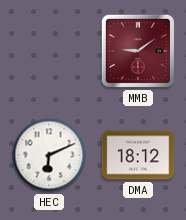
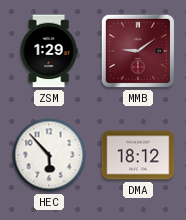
ZSM: none -> 1:29 (49, 51)
HEC: 6:11 -> 5:53 (49, 155)
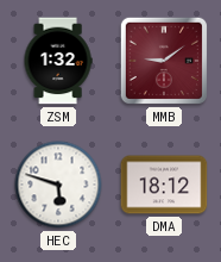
ZSM: 1:29 -> 1:32 (58, 61)
HEC: 5:53 -> 5:48 (58, 185)
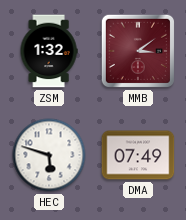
MMB: 9:09 -> 3:09 (138, 51)
DMA: 18:12 -> 07:49 (138, 155)
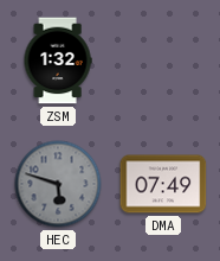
MMB: 3:09 -> none (138, 51)
HEC dial: white -> grey (58, 184)
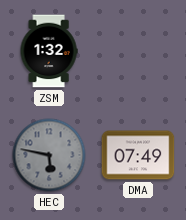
HEC: 5:48 -> 5:47 (49, 155)
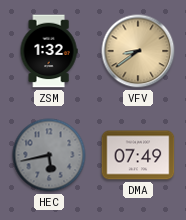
VFV: none -> 8:39 (138, 51)
HEC: 5:47 -> 5:43 (49, 155)
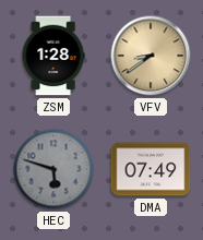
ZSM: 1:32 -> 1:28 (53, 56)
HEC: 5:43 -> 5:48 (53, 169)
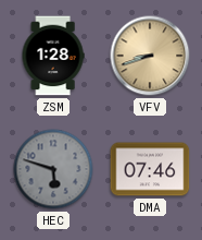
VFV: 8:39 -> 8:42 (150, 56)
DMA: 07:49 -> 07:46 (150, 169)
